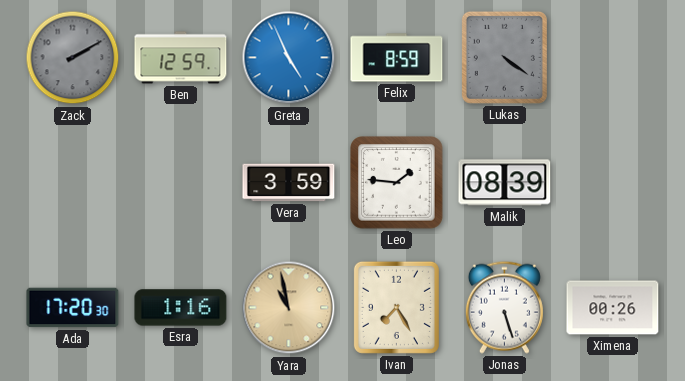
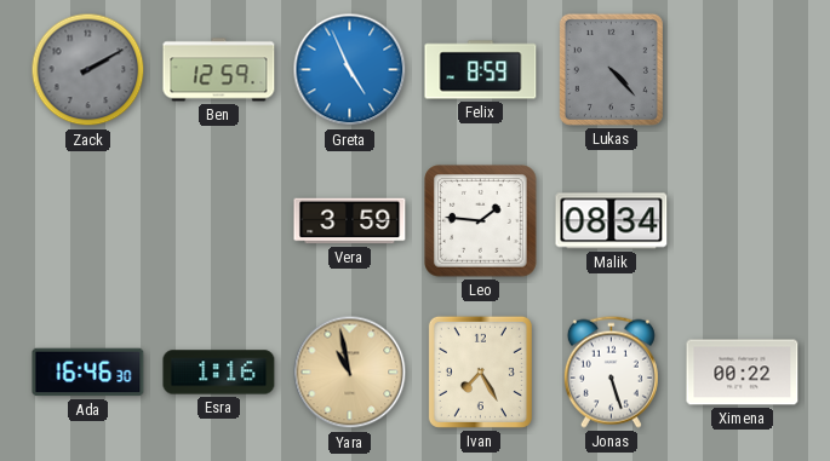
Lukas: 4:21 -> 4:23 (611, 69)
Malik: 08:39 -> 08:34 (612, 221)
Ada: 17:20 -> 16:46 (88, 373)
Ximena: 00:26 -> 00:22 (743, 373)
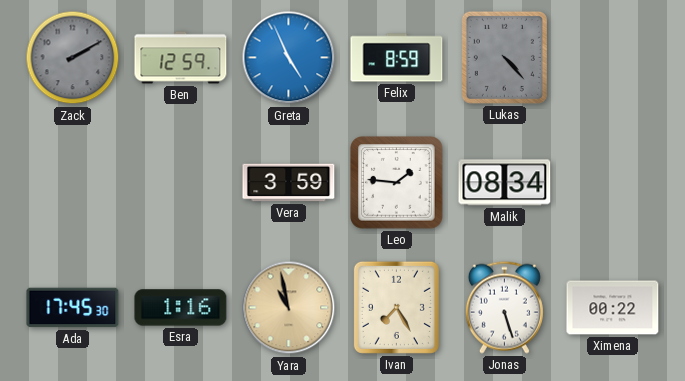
Ada: 16:46 -> 17:45 (73, 308)
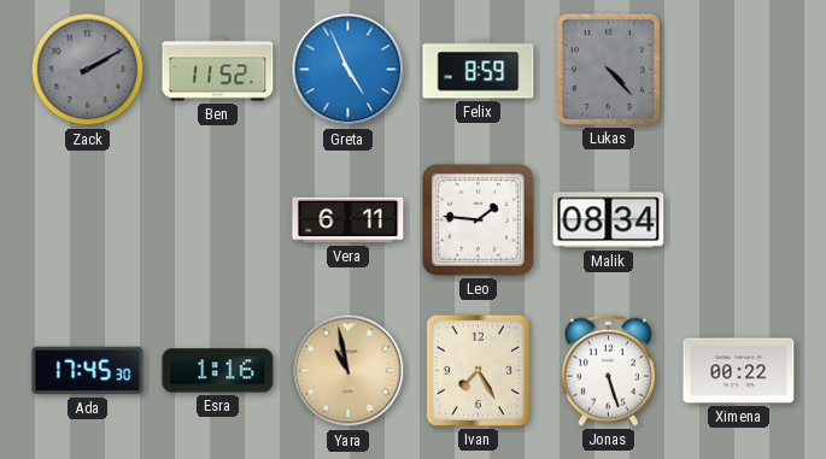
Ben: 12:59 -> 11:52 (218, 70)
Vera: 3:59 -> 6:11 (348, 220)
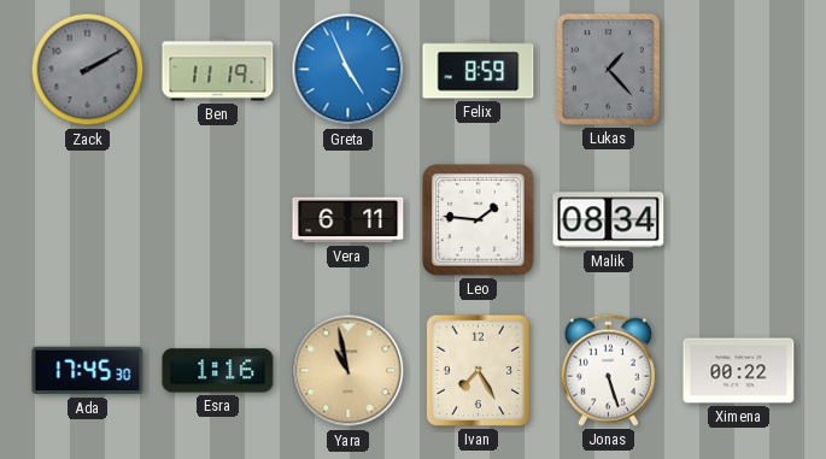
Ben: 11:52 -> 11:19 (218, 70)
Lukas: 4:23 -> 1:23 (608, 69)
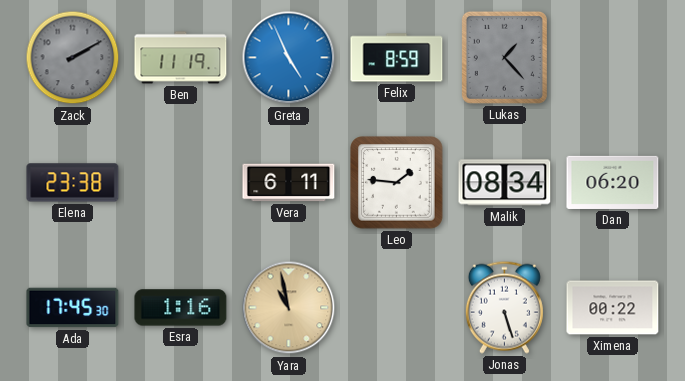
Elena: none -> 23:38 (73, 183)
Dan: none -> 06:20 (613, 182)
Ivan: 7:25 -> none (478, 370)
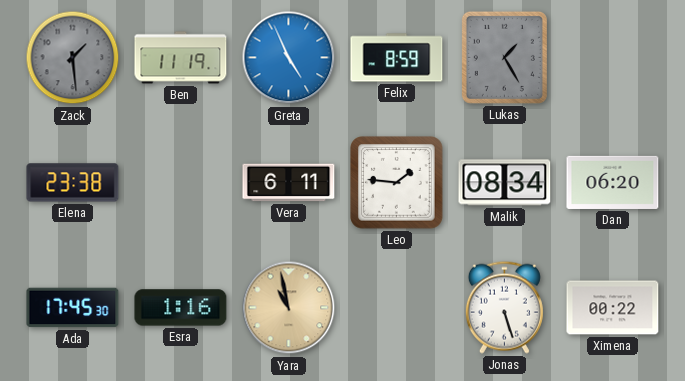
Zack: 2:10 -> 1:29 (73, 58)
Lukas: 1:23 -> 1:25 (504, 57)
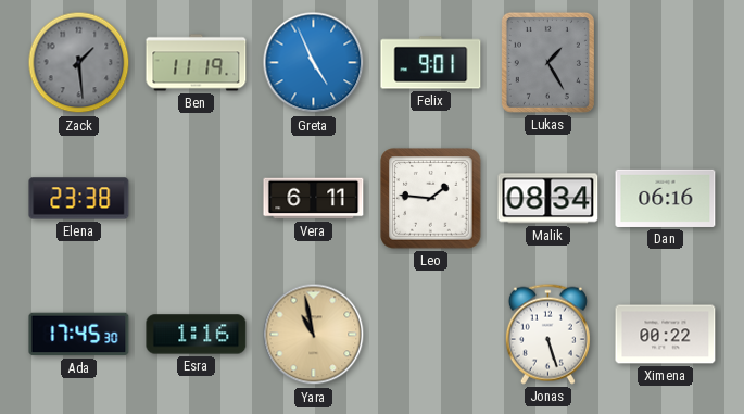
Felix: 8:59 -> 9:01 (431, 63)
Dan: 06:20 -> 06:16 (666, 198)
